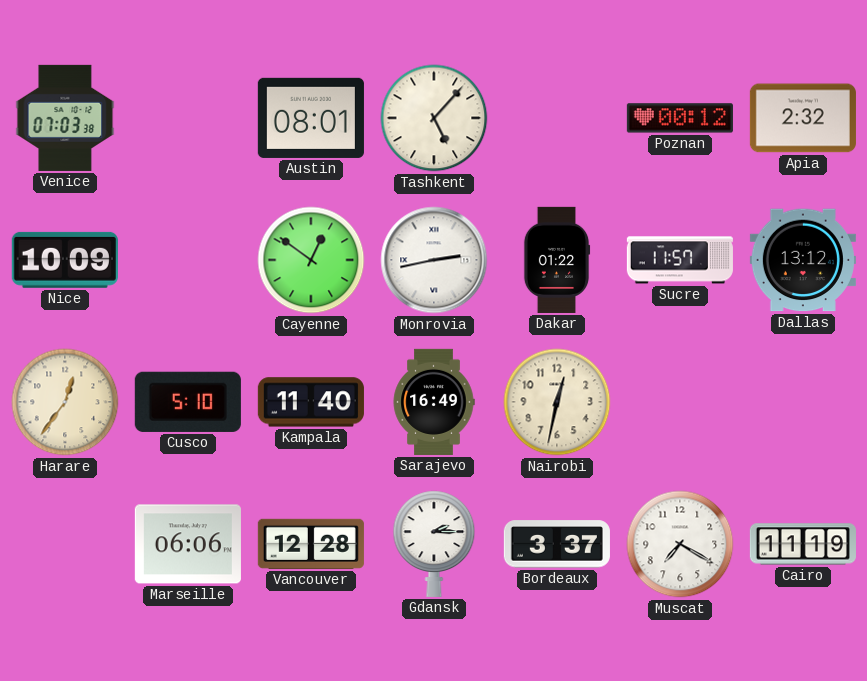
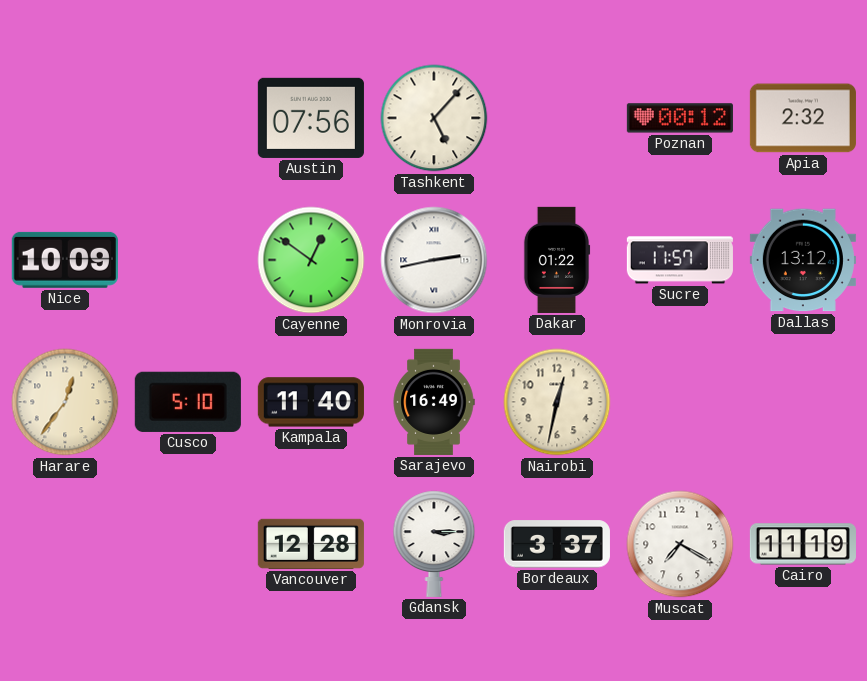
Venice: 07:03 -> none (65, 118)
Austin: 08:01 -> 07:56 (311, 118)
Marseille: 06:06 -> none (188, 544)
Gdansk: 2:15 -> 3:15 (434, 544)
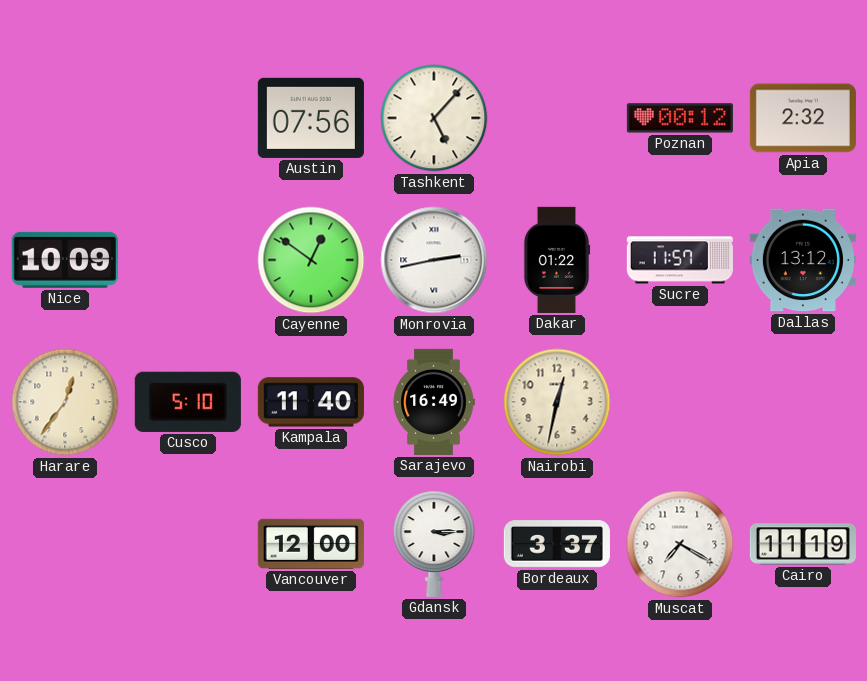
Vancouver: 12:28 -> 12:00 (311, 544)
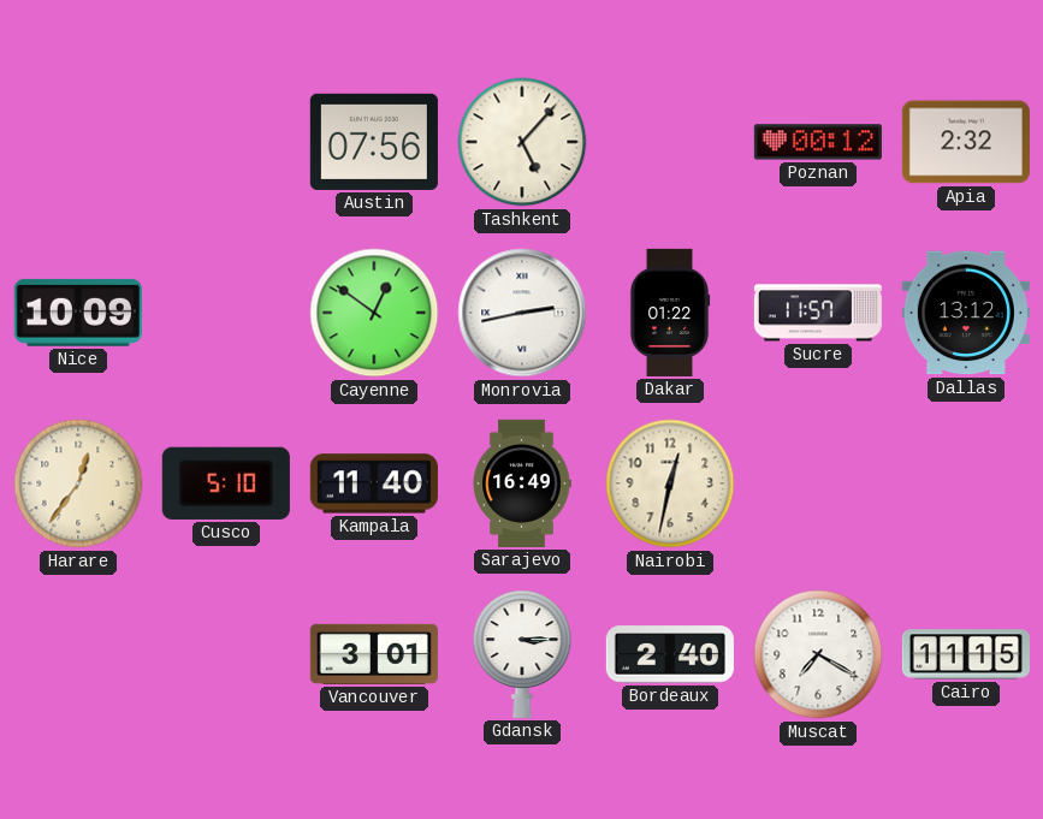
Vancouver: 12:00 -> 3:01 (374, 654)
Bordeaux: 3:37 -> 2:40 (670, 654)
Cairo: 11:19 -> 11:15 (966, 654)
